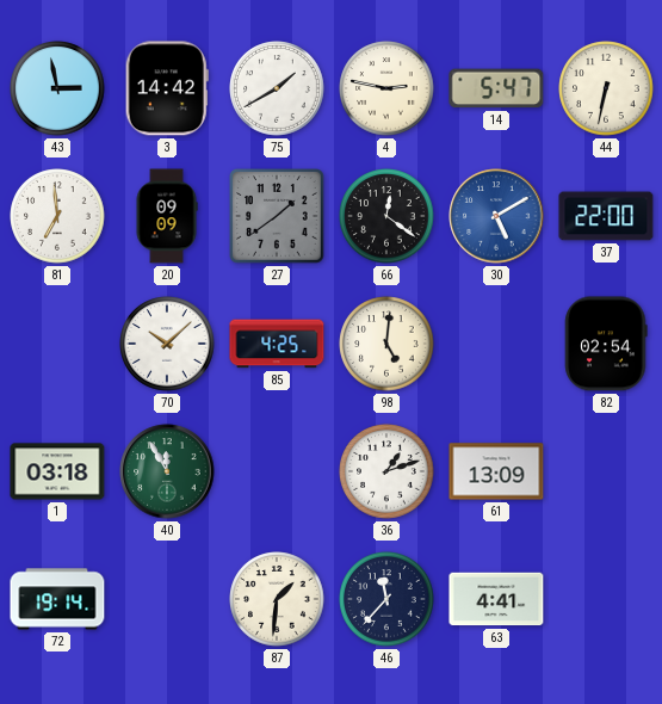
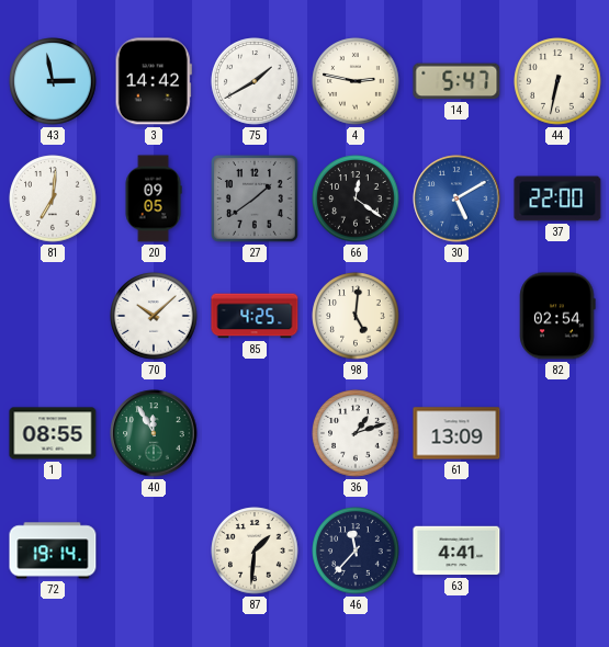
81: 6:59 -> 7:01 (53, 198)
20: 09:09 -> 09:05 (154, 198)
1: 03:18 -> 08:55 (53, 433)
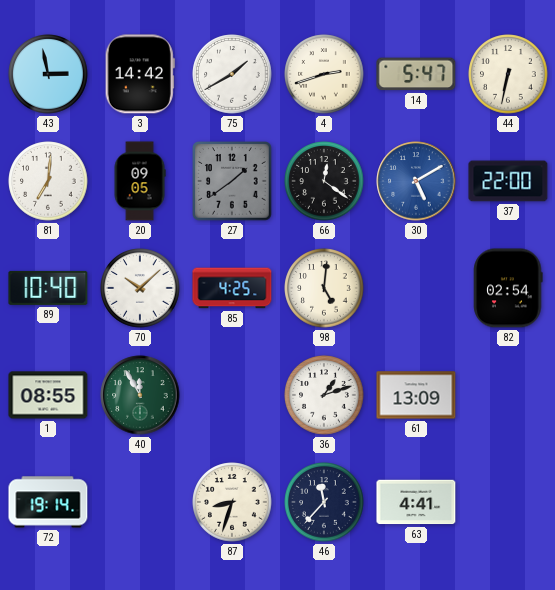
4: 2:47 -> 2:42 (324, 74)
89: none -> 10:40 (48, 288)
87: 1:31 -> 8:33 (232, 502)
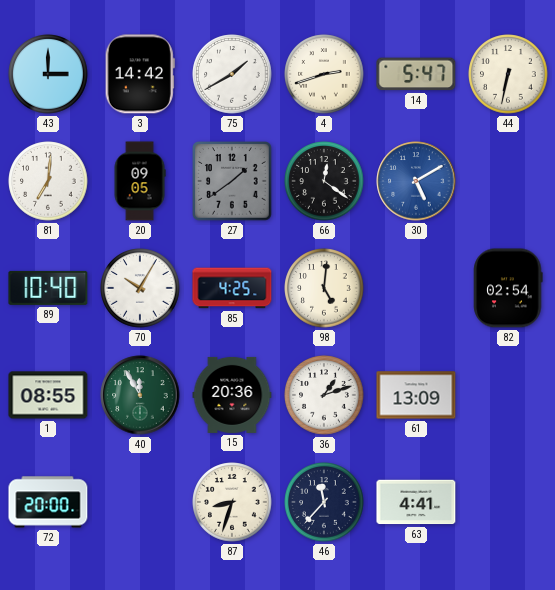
43: 2:58 -> 3:00 (48, 74)
37: 22:00 -> none (508, 181)
70: 10:08 -> 10:05 (140, 288)
15: none -> 20:36 (232, 395)
72: 19:14 -> 20:00 (48, 502)
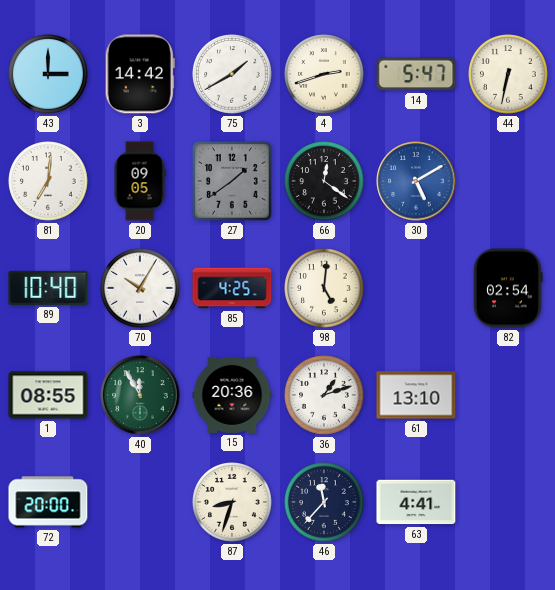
61: 13:09 -> 13:10 (416, 395)
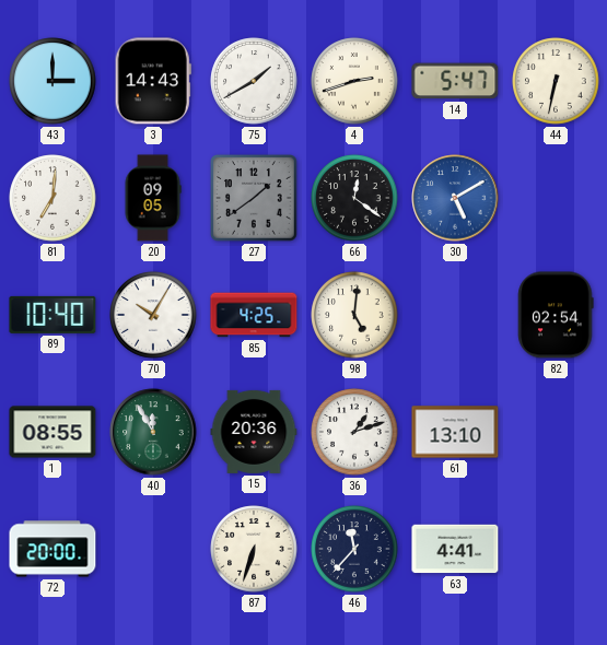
3: 14:42 -> 14:43 (153, 81)
87: 8:33 -> 6:33 (254, 549)
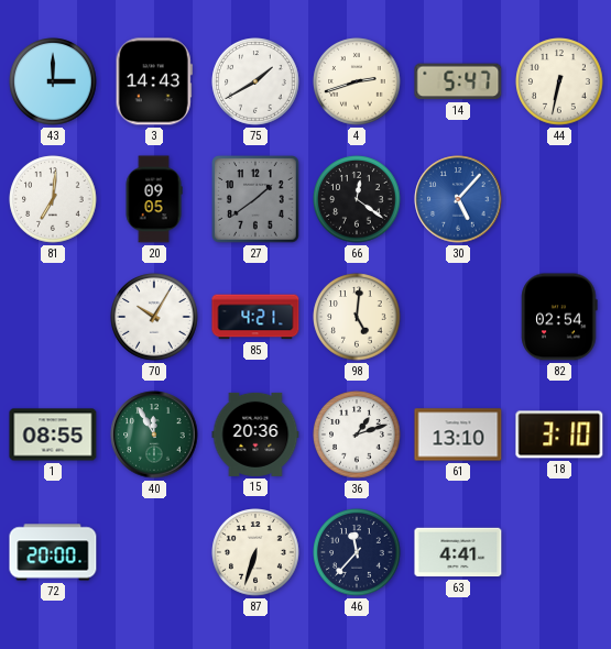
30: 5:10 -> 5:07 (458, 199)
89: 10:40 -> none (52, 315)
85: 4:25 -> 4:21 (255, 317)
18: none -> 3:10 (559, 435)
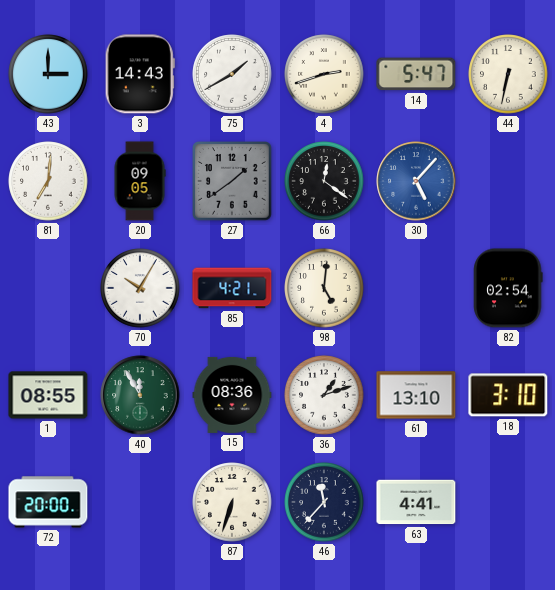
15: 20:36 -> 08:36 (232, 395)
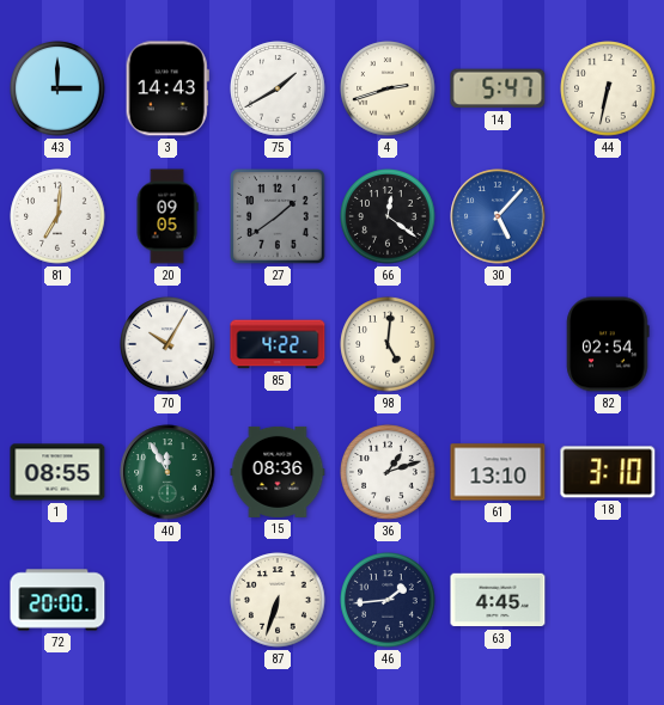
85: 4:21 -> 4:22 (278, 344)
46: 11:37 -> 1:44 (388, 600)
63: 4:41 -> 4:45 (498, 600)
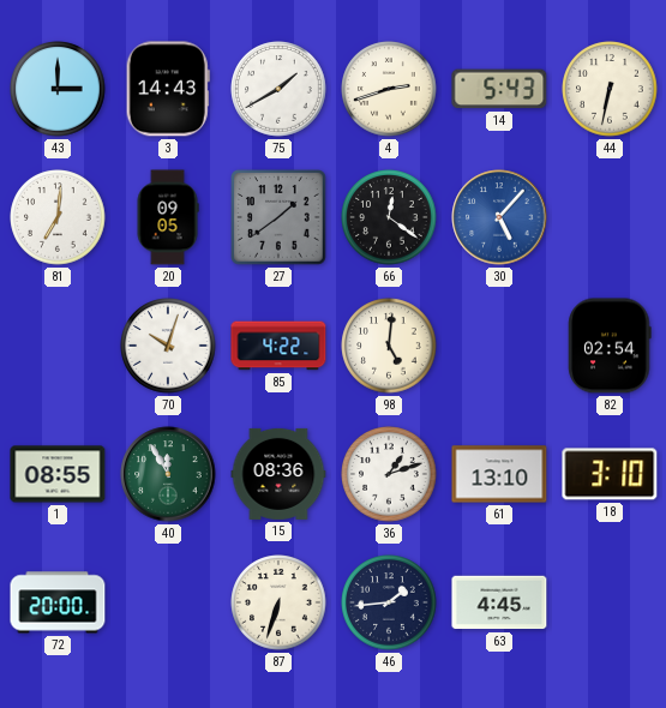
14: 5:47 -> 5:43 (499, 89)
70: 10:05 -> 10:03 (168, 346)
